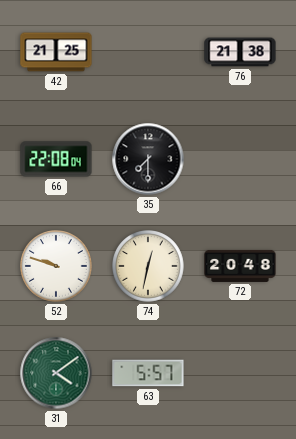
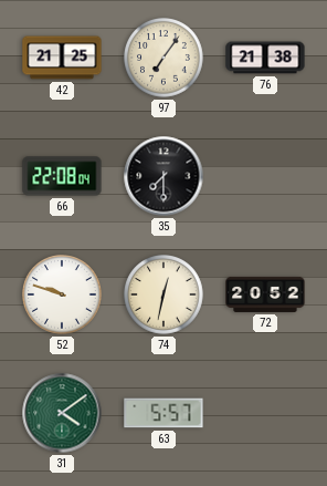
97: none -> 7:06 (165, 59)
72: 20:48 -> 20:52 (265, 294)
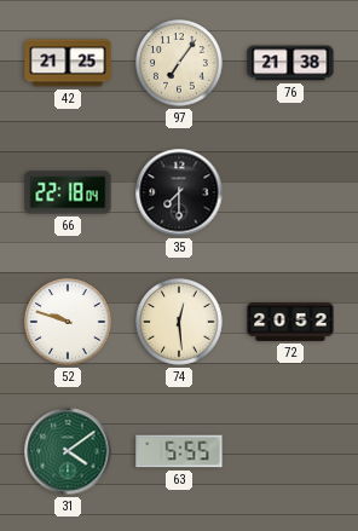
66: 22:08 -> 22:18 (68, 192)
74: 12:32 -> 12:29 (180, 323)
63: 5:57 -> 5:55 (179, 451)
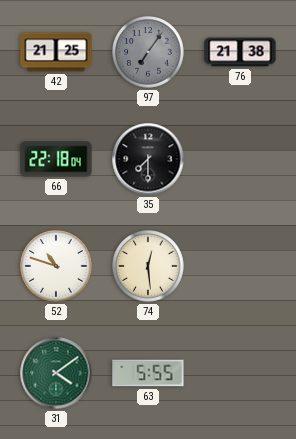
97 dial: cream -> grey (149, 53)
52: 9:48 -> 10:48 (57, 267)
72: 20:52 -> none (290, 322)
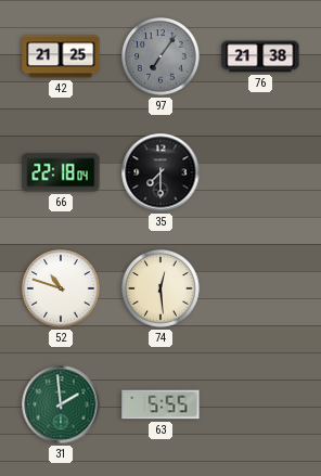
31: 4:09 -> 1:59 (61, 404)
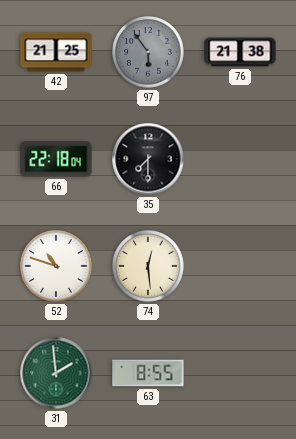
97: 7:06 -> 5:54 (149, 53)
63: 5:55 -> 8:55 (148, 373)
